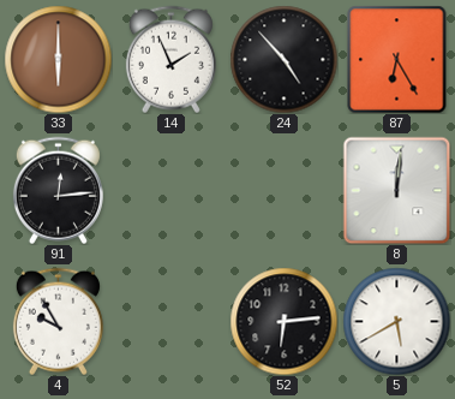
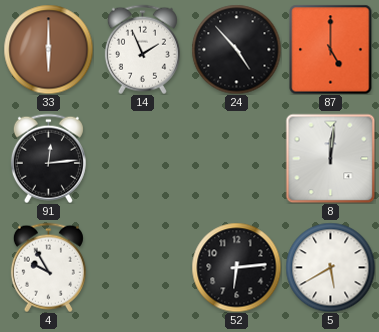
87: 6:25 -> 5:00 (331, 49)
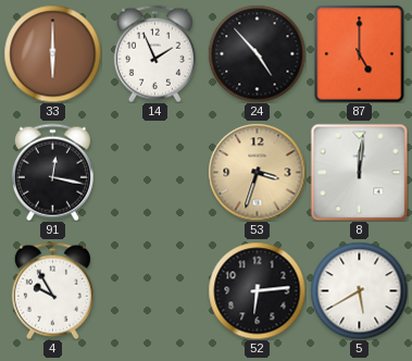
91: 12:14 -> 12:17 (52, 172)
53: none -> 3:33 (257, 172)
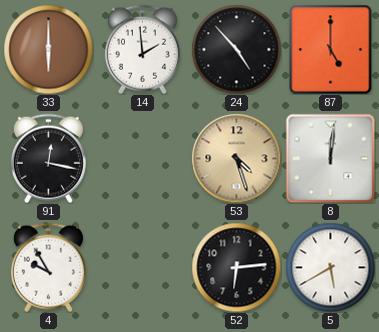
14: 1:56 -> 1:59 (142, 49)
53: 3:33 -> 4:27 (236, 158)
